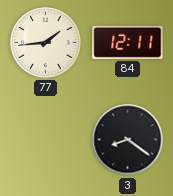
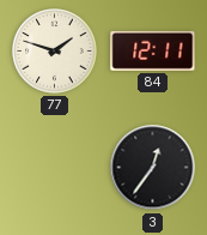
77: 1:44 -> 1:48 (55, 52)
3: 8:21 -> 12:36 (153, 168)
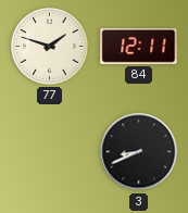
3: 12:36 -> 8:41 (139, 152)
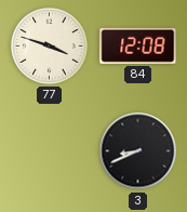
77: 1:48 -> 3:48 (50, 47)
84: 12:11 -> 12:08 (138, 45)
